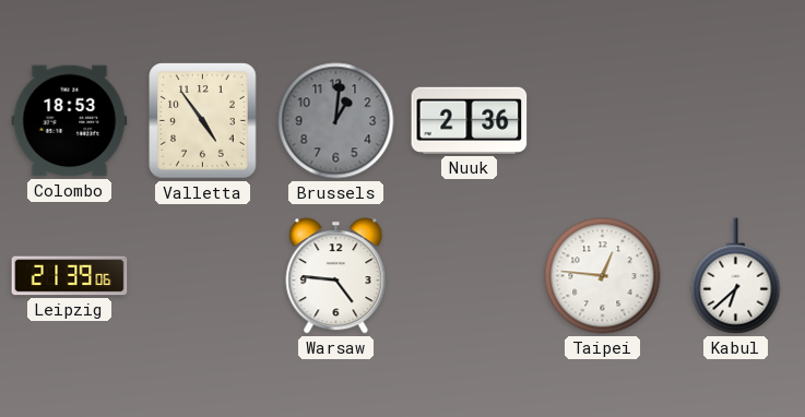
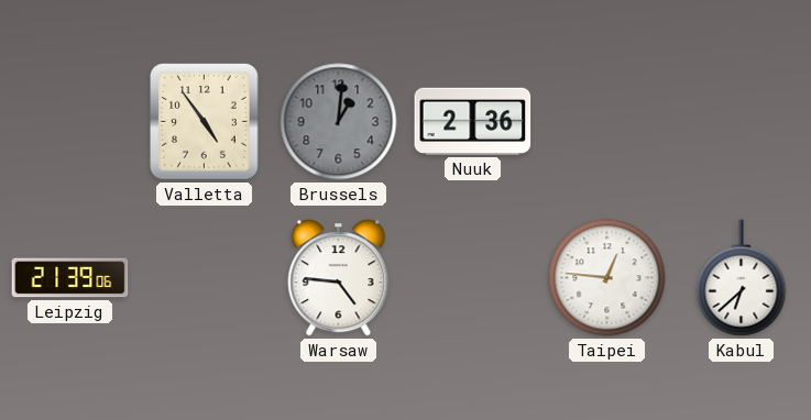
Colombo: 18:53 -> none (70, 121)
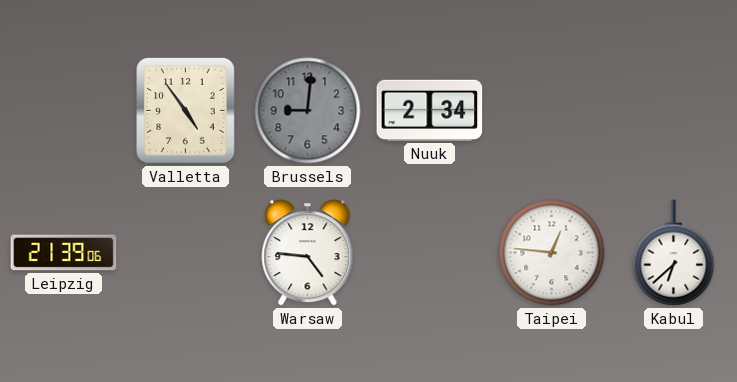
Brussels: 1:01 -> 9:01 (308, 111)
Nuuk: 2:36 -> 2:34 (430, 110)
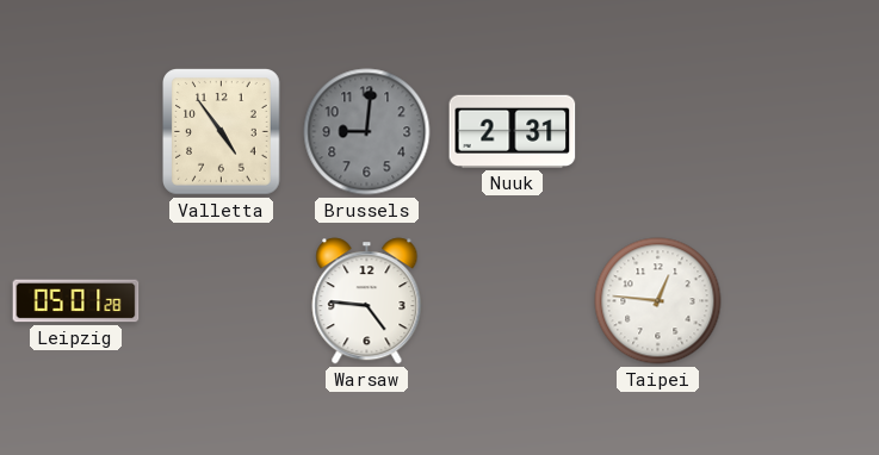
Nuuk: 2:34 -> 2:31 (513, 131)
Leipzig: 21:39 -> 05:01 (76, 301)
Kabul: 6:38 -> none (674, 253)
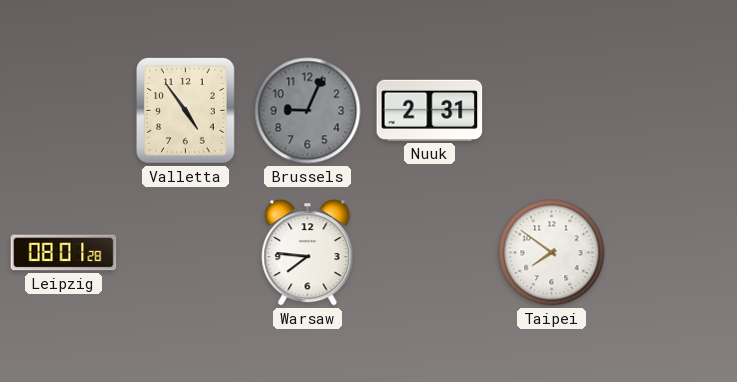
Brussels: 9:01 -> 9:04 (308, 111)
Leipzig: 05:01 -> 08:01 (64, 253)
Warsaw: 4:46 -> 7:46 (308, 253)
Taipei: 12:46 -> 7:51 (552, 253)
